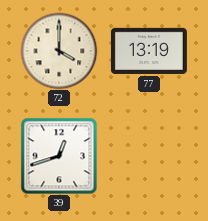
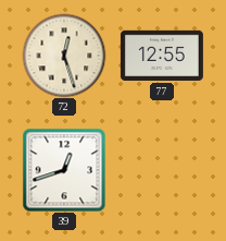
72: 4:00 -> 12:27 (64, 56)
77: 13:19 -> 12:55 (162, 56)
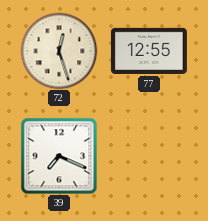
39: 12:42 -> 7:19 (59, 156)
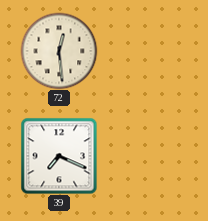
72: 12:27 -> 12:29 (59, 51)
77: 12:55 -> none (149, 51)
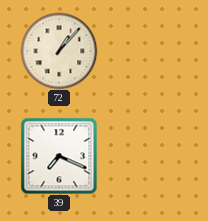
72: 12:29 -> 1:07 (59, 51)
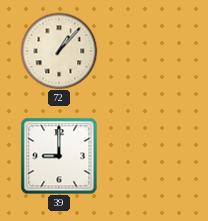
39: 7:19 -> 9:00 (59, 156)
